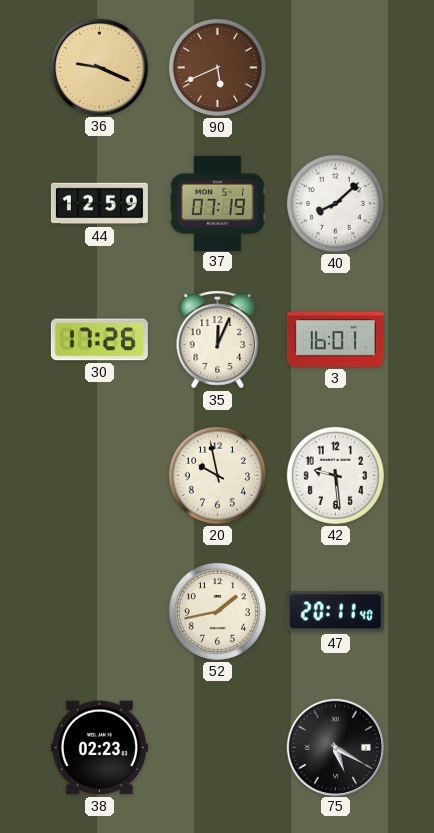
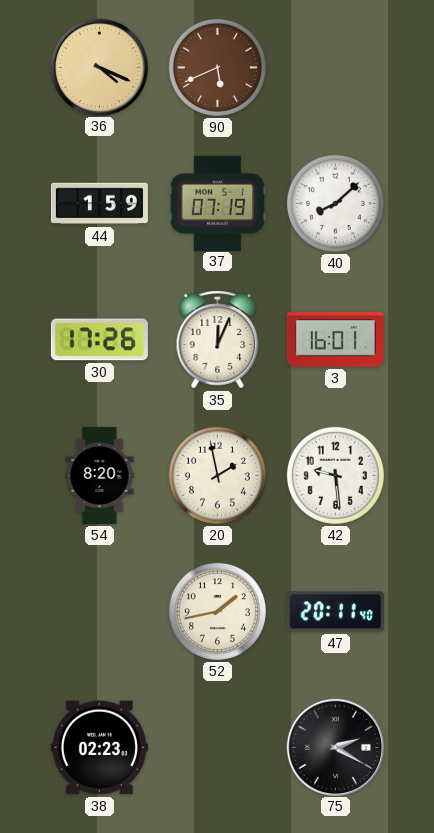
36: 9:19 -> 4:19 (99, 67)
44: 12:59 -> 1:59 (99, 204)
54: none -> 8:20 (100, 475)
20: 9:58 -> 1:58 (217, 475)
75: 5:20 -> 2:20 (335, 747)
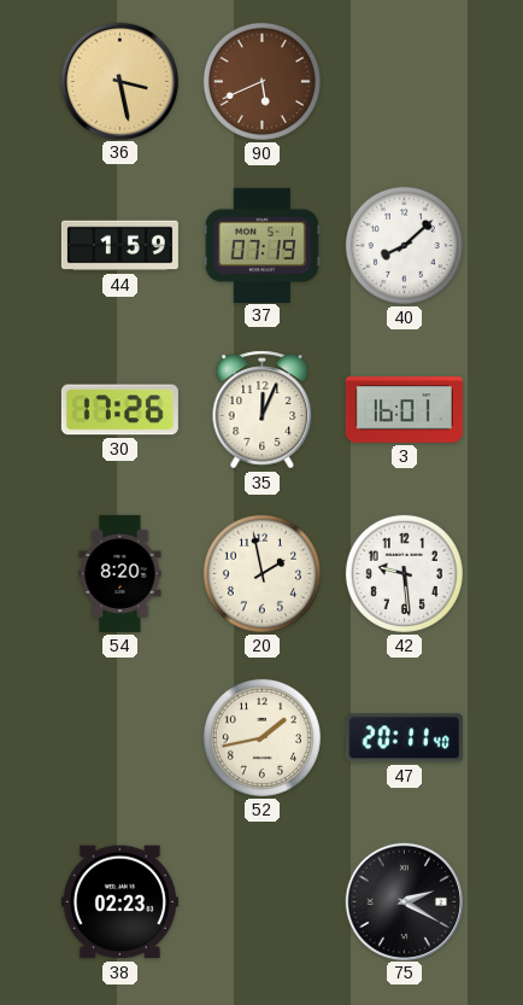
36: 4:19 -> 3:28 (119, 81)
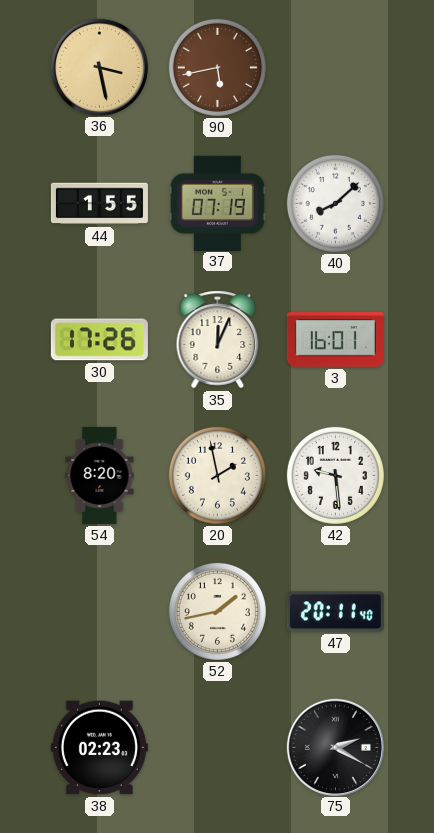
90: 5:41 -> 5:43 (217, 67)
44: 1:59 -> 1:55 (99, 204)
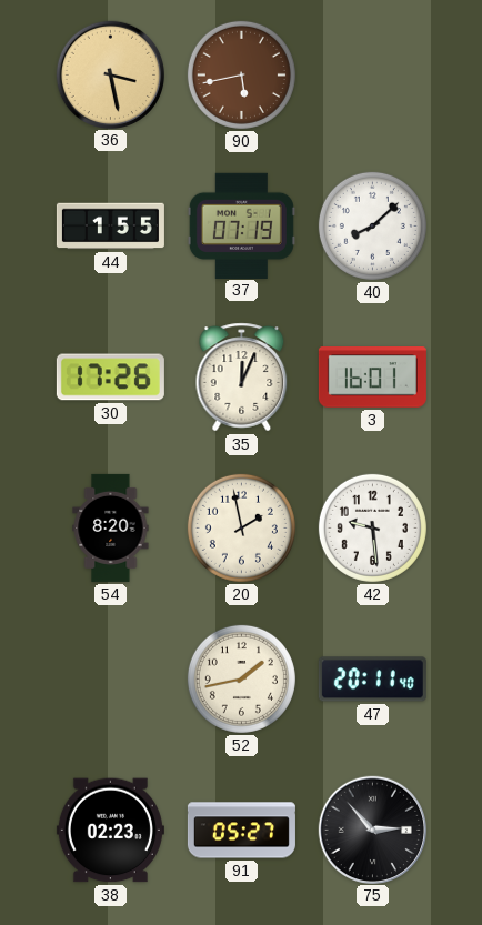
91: none -> 05:27 (241, 831)
75: 2:20 -> 2:53 (372, 830)
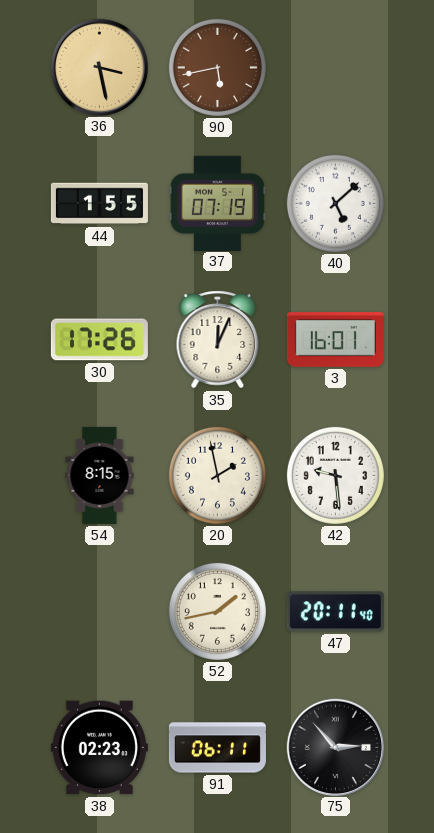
40: 8:08 -> 5:08 (335, 203)
54: 8:20 -> 8:15 (100, 475)
91: 05:27 -> 06:11 (217, 748)
